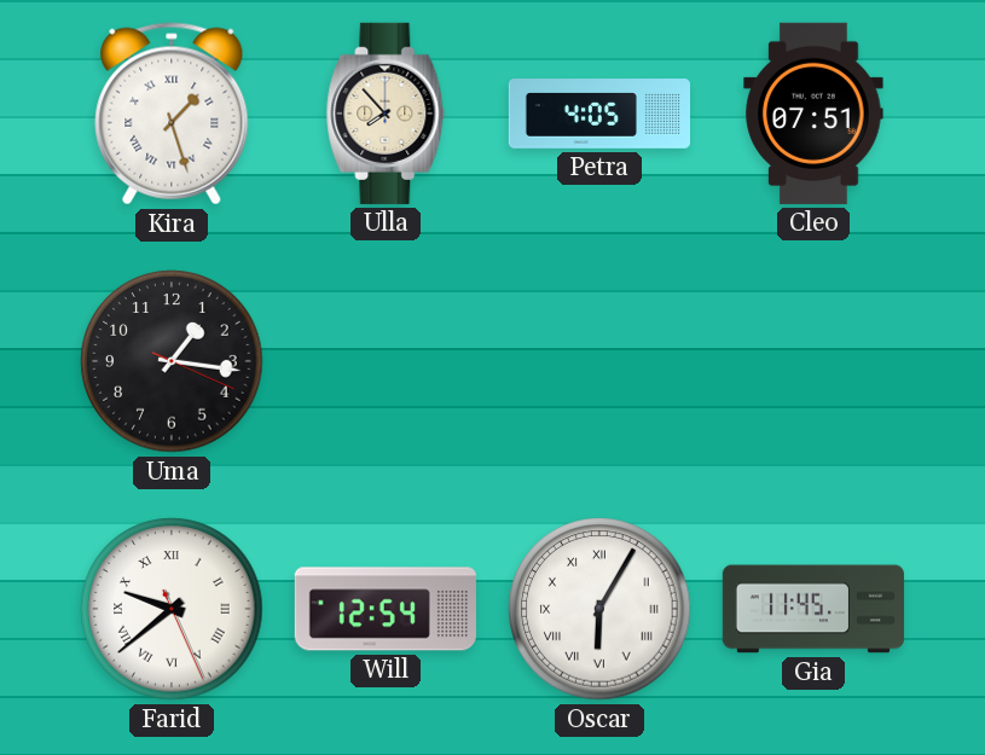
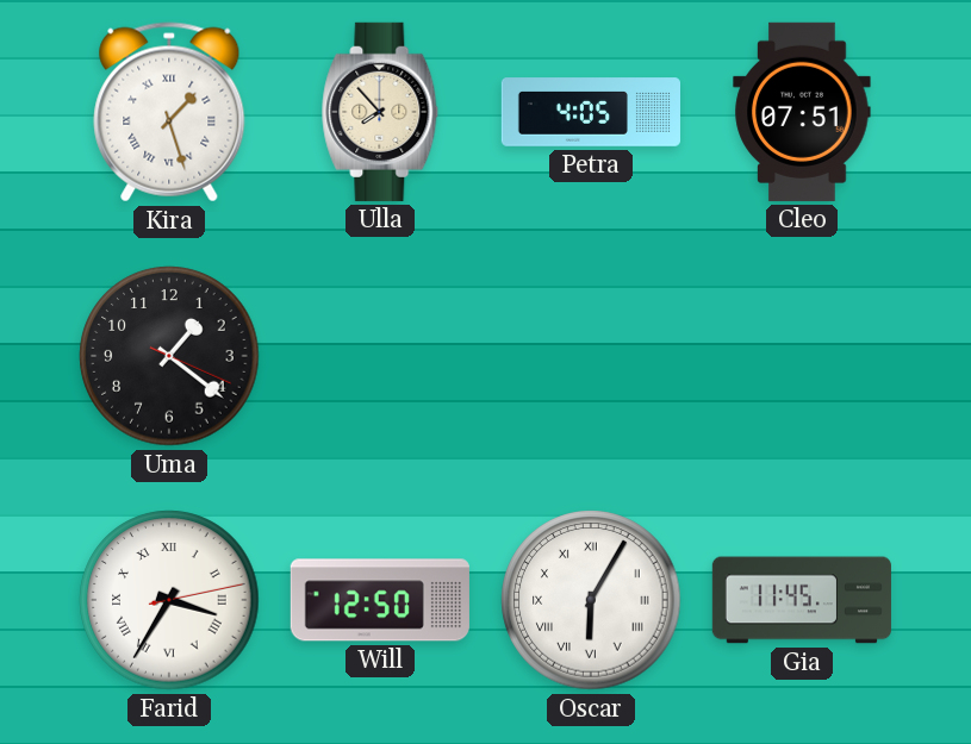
Uma: 1:16 -> 1:21 (169, 356)
Farid: 9:38 -> 3:35 (169, 600)
Will: 12:54 -> 12:50 (380, 600)
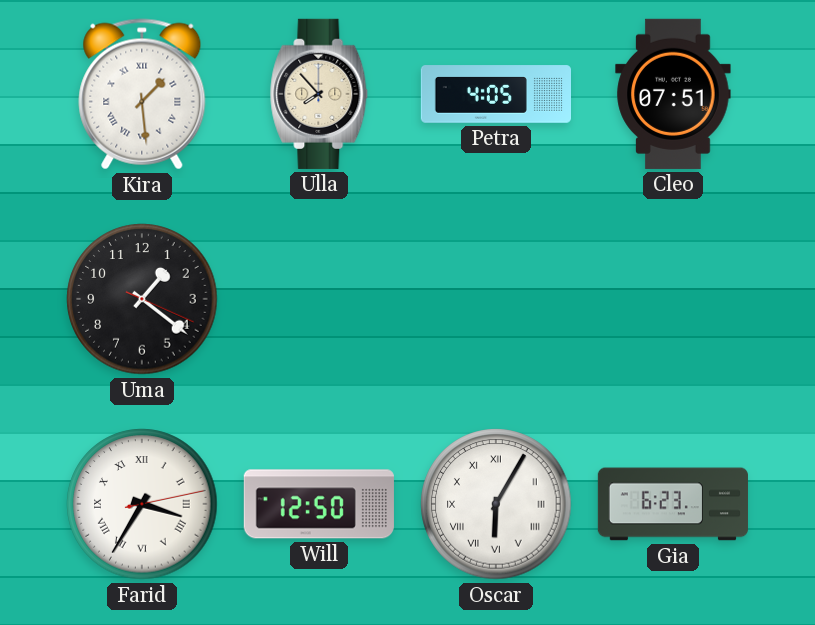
Kira: 1:27 -> 1:29 (142, 94)
Gia: 11:45 -> 6:23 (673, 504)
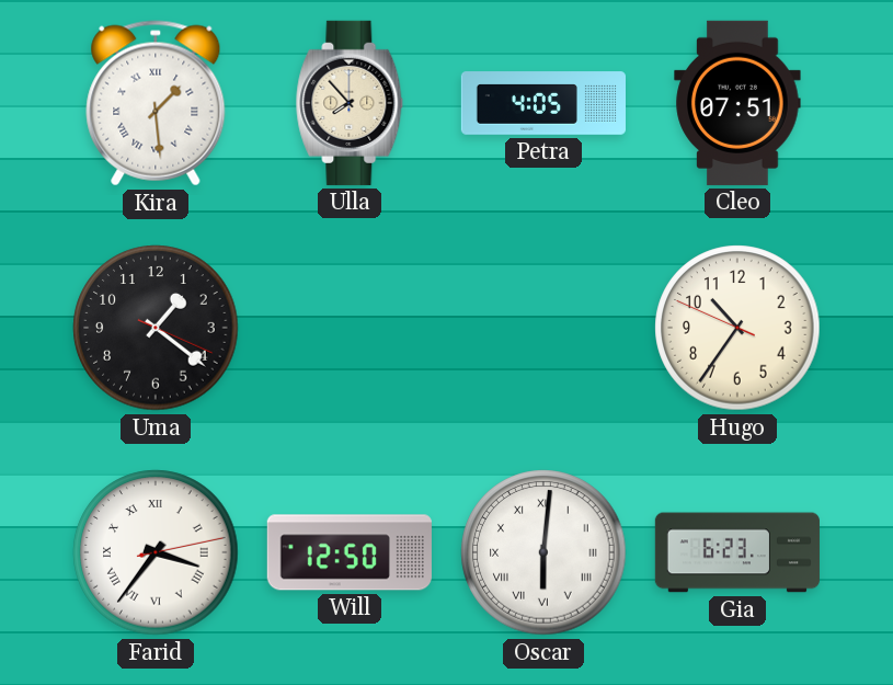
Hugo: none -> 10:35 (737, 328)
Farid: 3:35 -> 3:36 (156, 552)
Oscar: 6:05 -> 6:01 (543, 552)
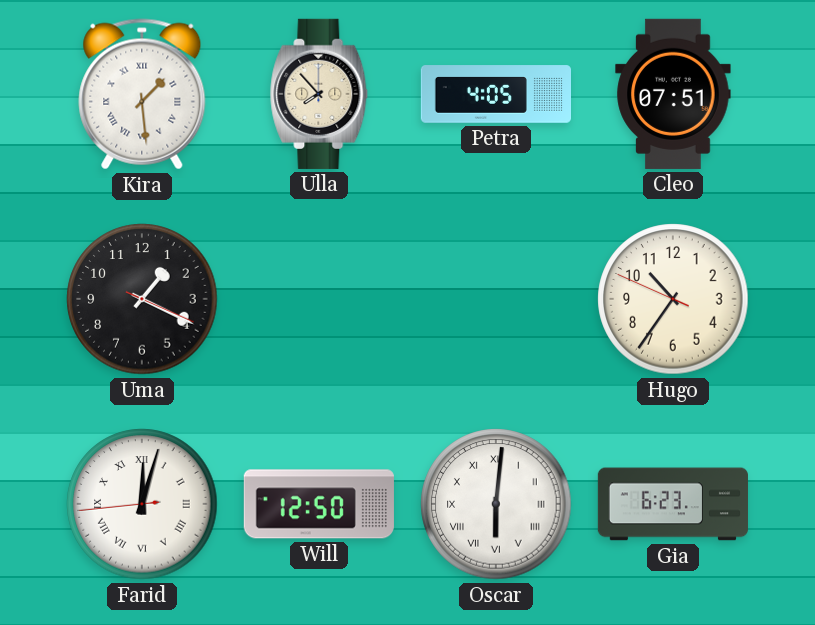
Uma: 1:21 -> 1:19 (142, 299)
Farid: 3:36 -> 12:02 (142, 504)
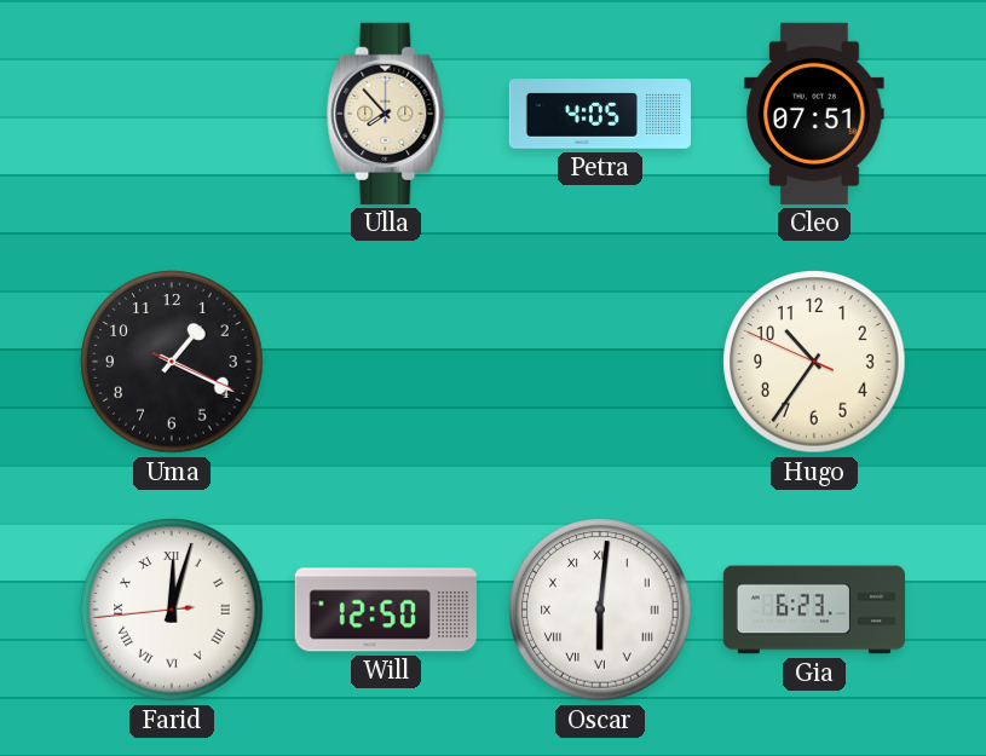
Kira: 1:29 -> none (142, 94)
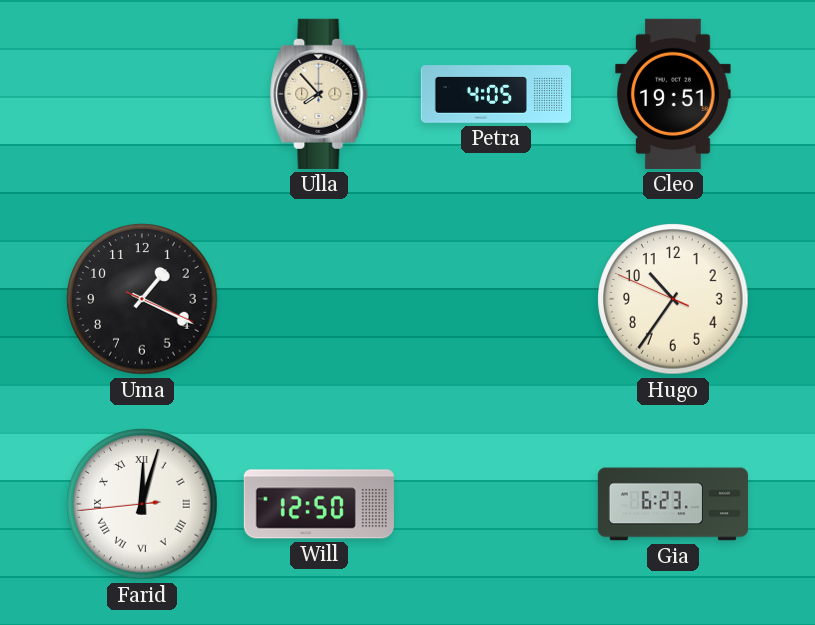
Cleo: 07:51 -> 19:51 (673, 94)
Oscar: 6:01 -> none (600, 610)
